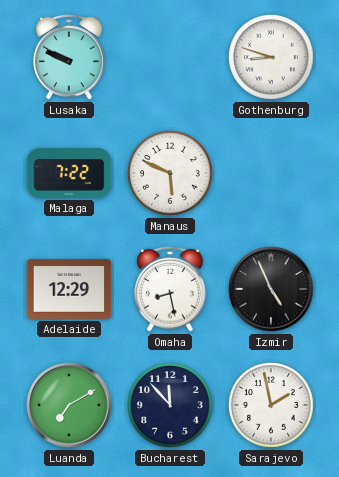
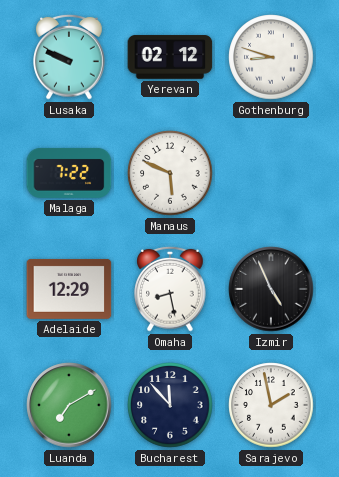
Yerevan: none -> 02:12 (170, 57)
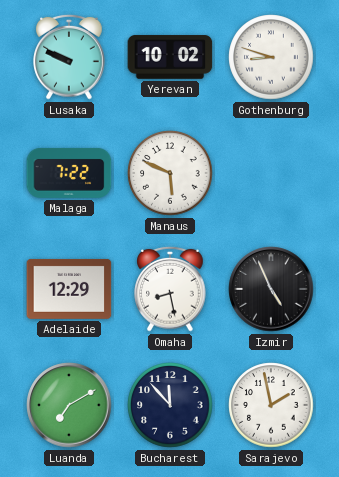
Yerevan: 02:12 -> 10:02 (170, 57)
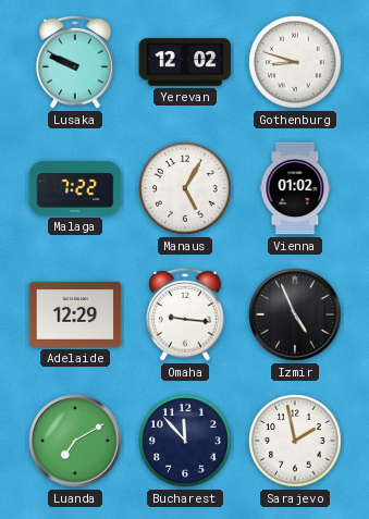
Yerevan: 10:02 -> 12:02 (185, 62)
Manaus: 5:49 -> 5:05 (185, 188)
Vienna: none -> 01:02 (295, 188)
Omaha: 8:28 -> 9:16 (185, 314)
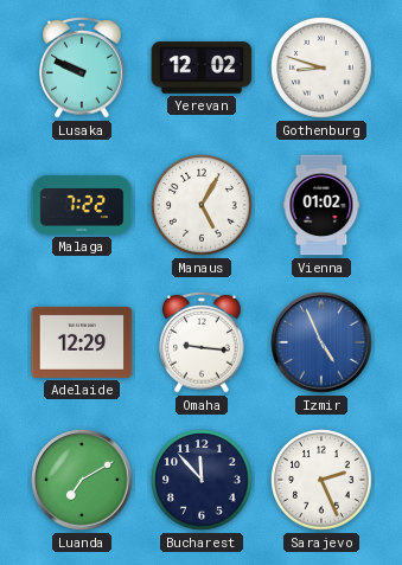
Izmir dial: black -> blue (321, 342)
Sarajevo: 1:58 -> 2:26 (321, 480)
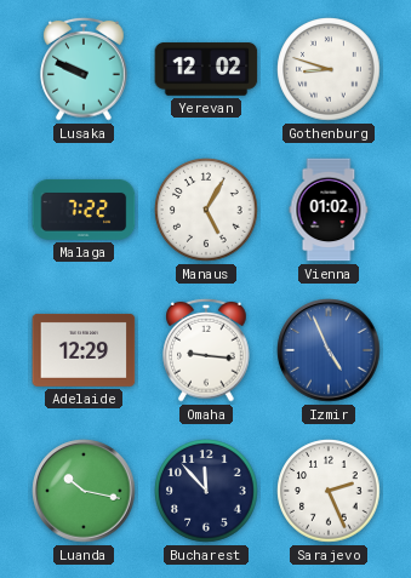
Luanda: 7:10 -> 10:17 (84, 491)
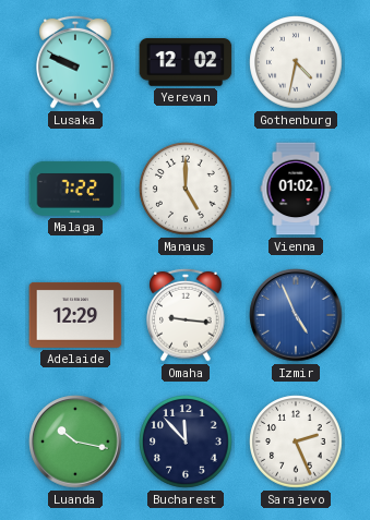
Gothenburg: 8:48 -> 4:32 (296, 62)
Manaus: 5:05 -> 5:00 (186, 189)
